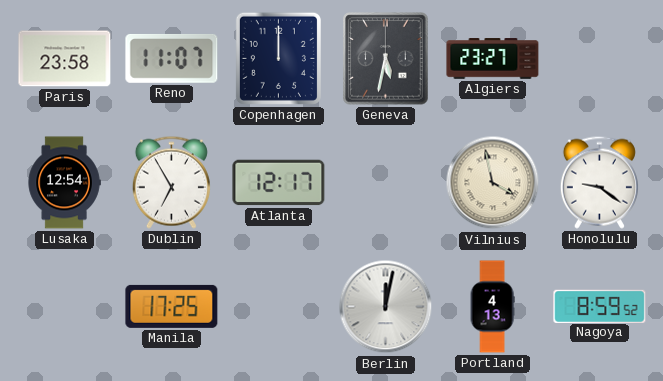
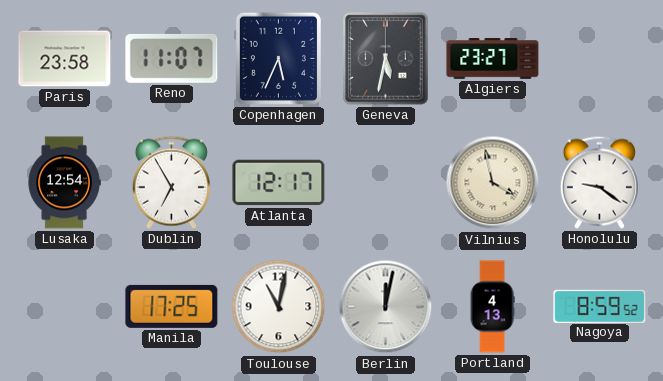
Copenhagen: 12:00 -> 5:34 (278, 58)
Toulouse: none -> 11:02 (279, 307)
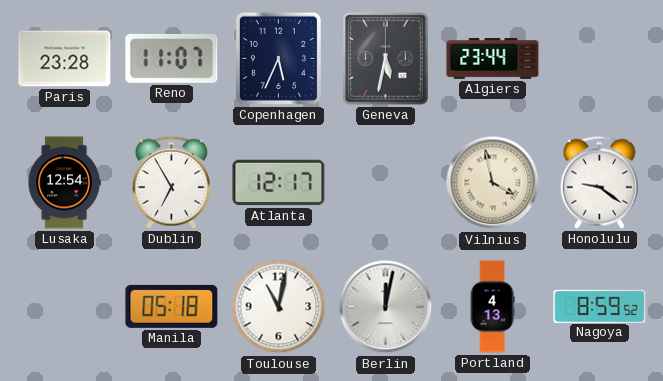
Paris: 23:58 -> 23:28 (65, 59)
Algiers: 23:27 -> 23:44 (493, 59)
Manila: 17:25 -> 05:18 (172, 306)
